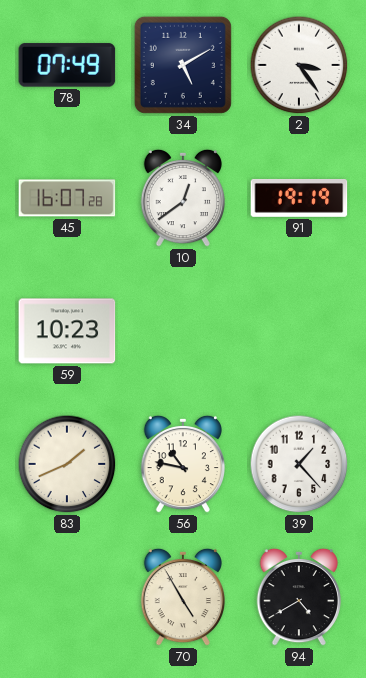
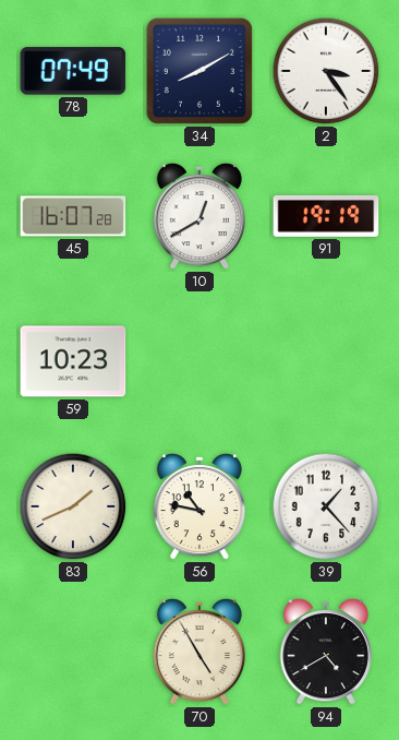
34: 5:10 -> 8:10 (199, 71)
10: 12:39 -> 12:40 (198, 216)
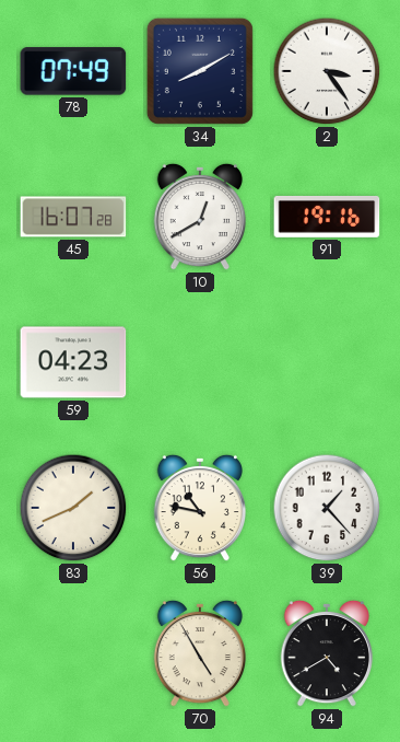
91: 19:19 -> 19:16 (327, 217)
59: 10:23 -> 04:23 (73, 362)
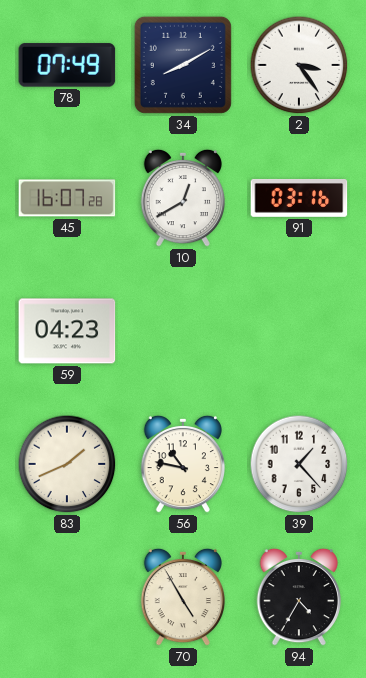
91: 19:16 -> 03:16 (299, 198)
94: 4:40 -> 4:35 (298, 597)
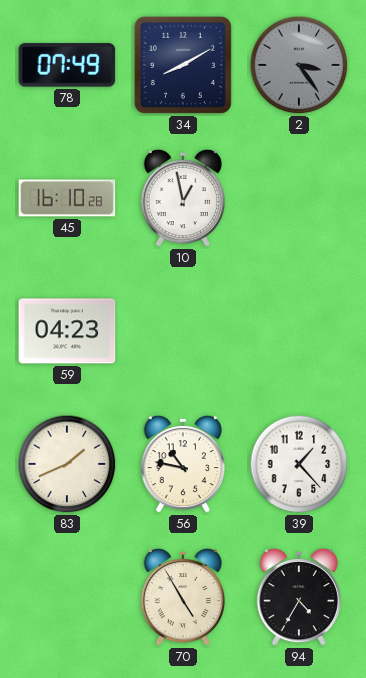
2 dial: white -> grey (299, 65)
45: 16:07 -> 16:10 (67, 198)
10: 12:40 -> 12:58 (182, 198)
91: 03:16 -> none (299, 198)
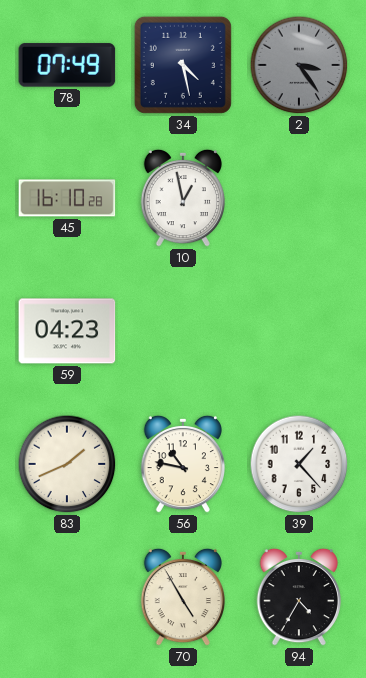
34: 8:10 -> 4:28 (183, 65)
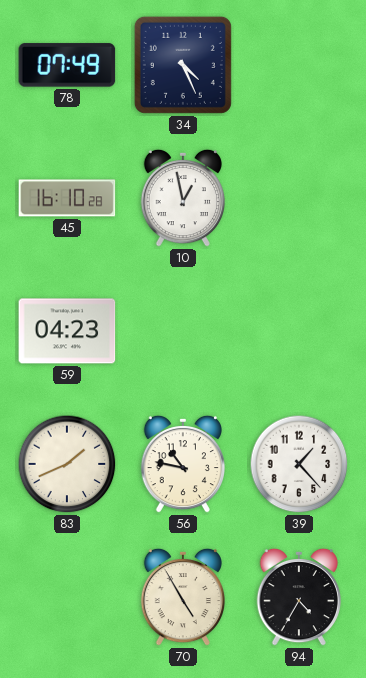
34: 4:28 -> 4:26 (183, 65)
2: 3:24 -> none (299, 65)
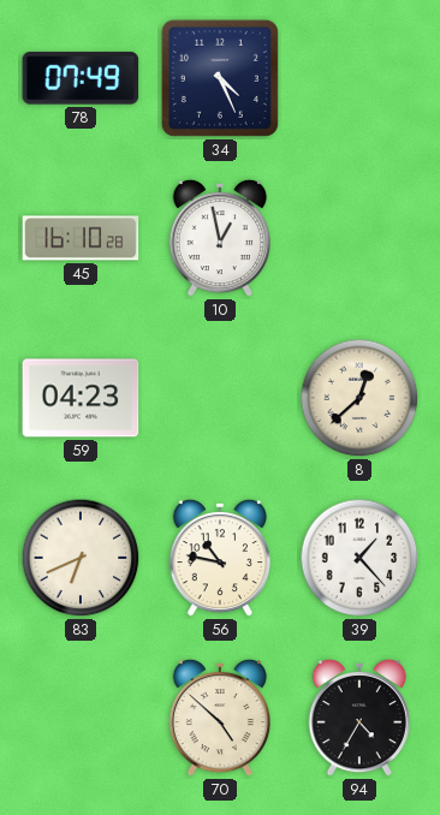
8: none -> 12:38 (359, 398)
83: 1:41 -> 6:41 (81, 558)
70: 4:55 -> 4:52 (219, 718)
